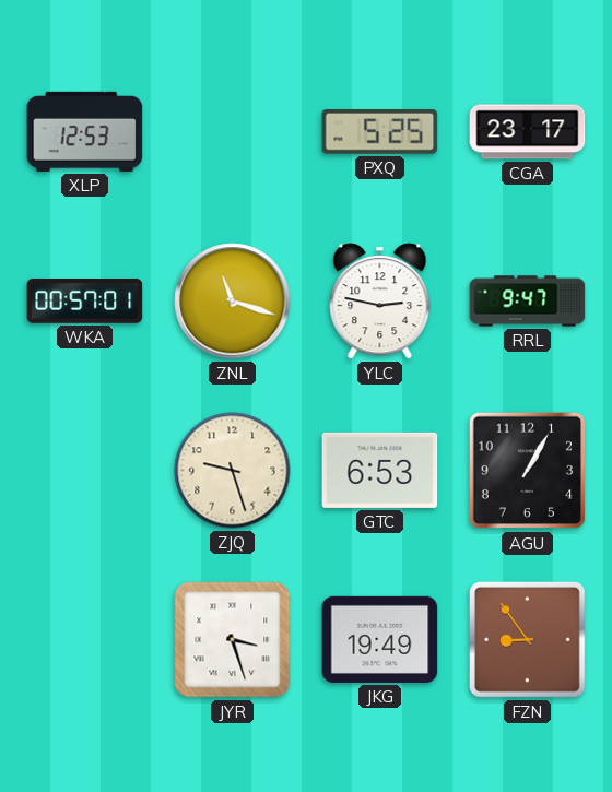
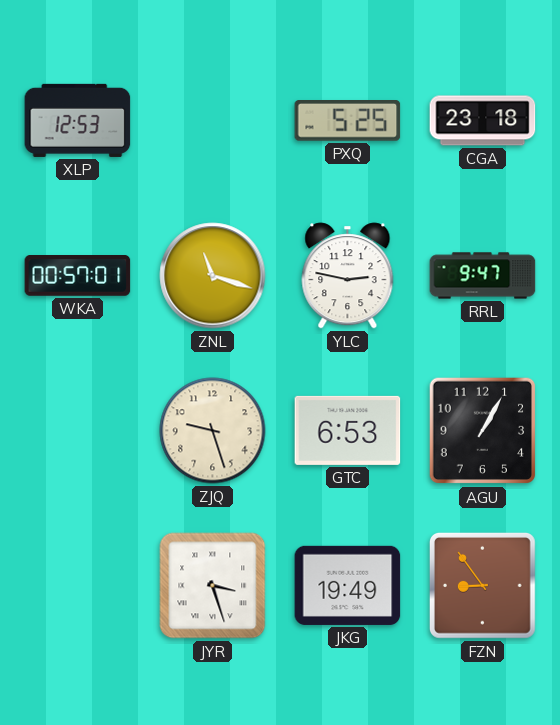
CGA: 23:17 -> 23:18 (483, 121)
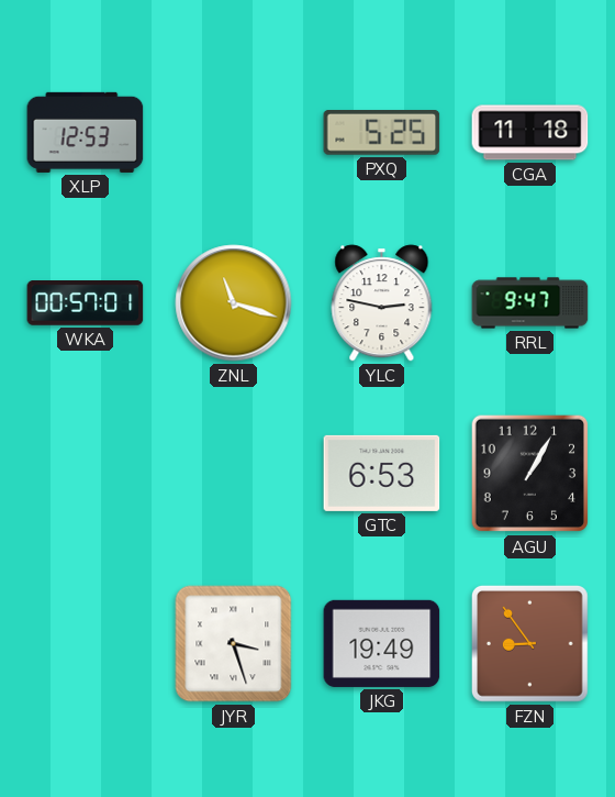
CGA: 23:18 -> 11:18 (530, 133)
ZJQ: 9:27 -> none (213, 431)
